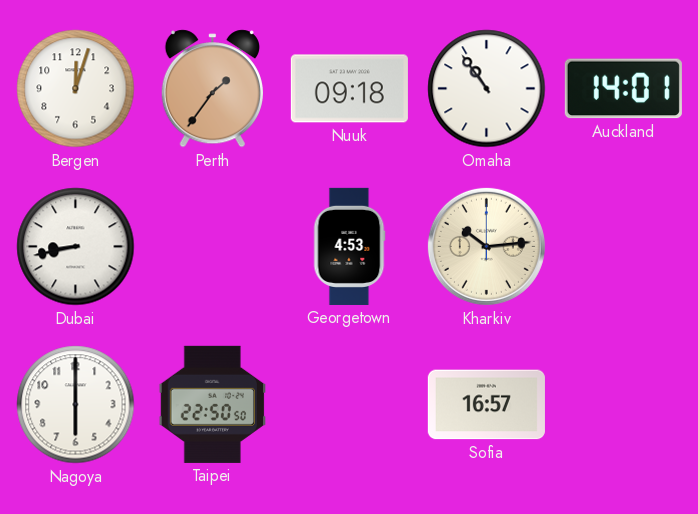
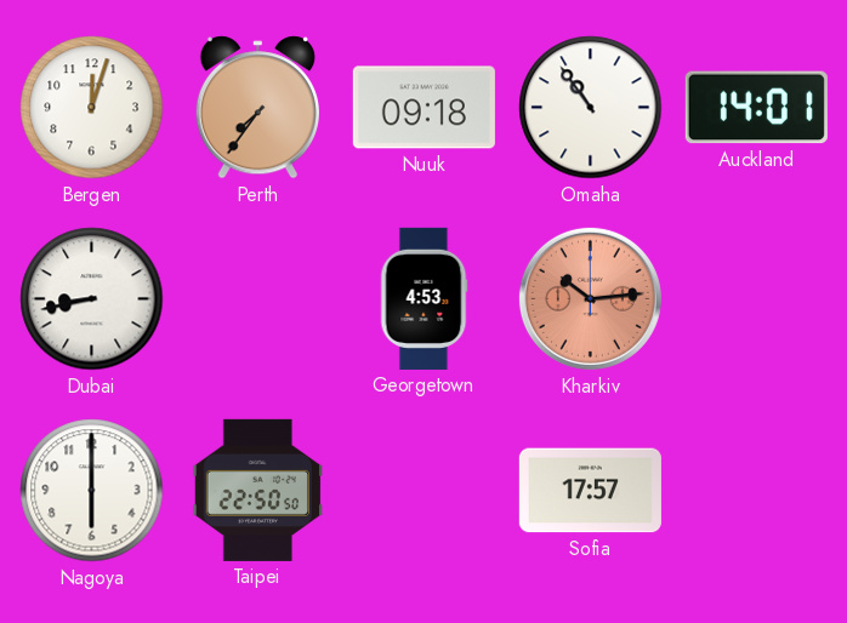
Perth: 1:36 -> 7:36 (257, 108)
Kharkiv dial: cream -> salmon (590, 298)
Sofia: 16:57 -> 17:57 (590, 491)
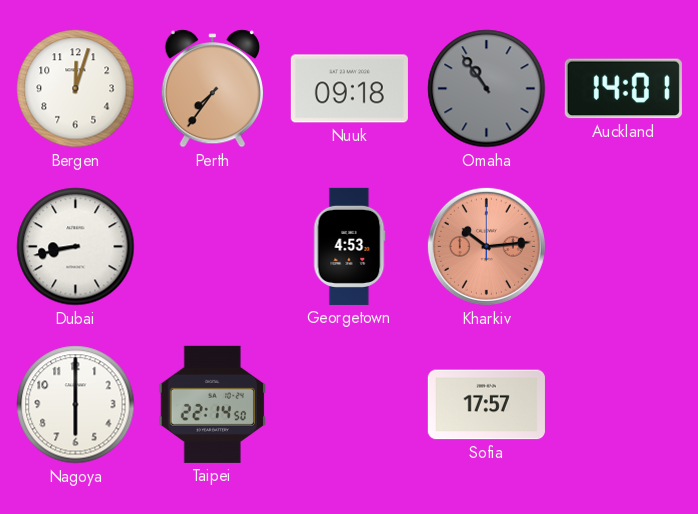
Omaha dial: white -> grey (487, 89)
Taipei: 22:50 -> 22:14 (212, 404)
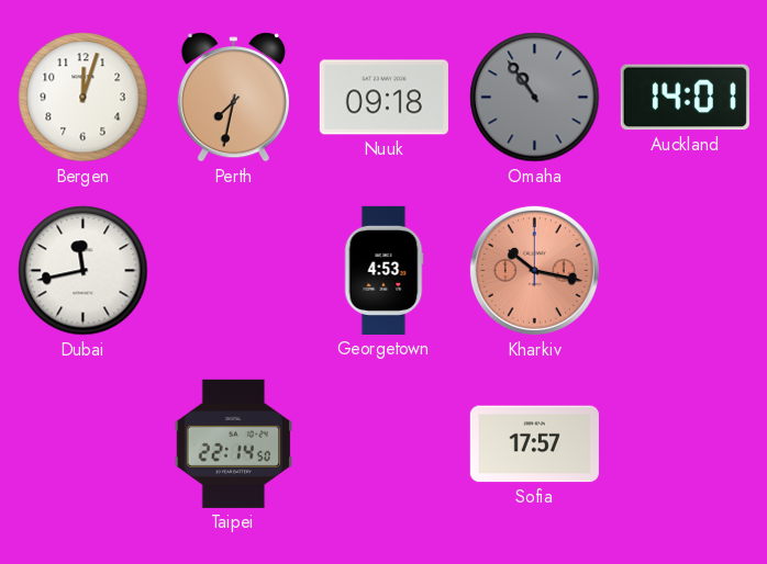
Perth: 7:36 -> 7:32 (233, 98)
Dubai: 8:43 -> 11:43 (84, 271)
Kharkiv: 10:14 -> 10:17 (534, 270)
Nagoya: 6:00 -> none (76, 405)
